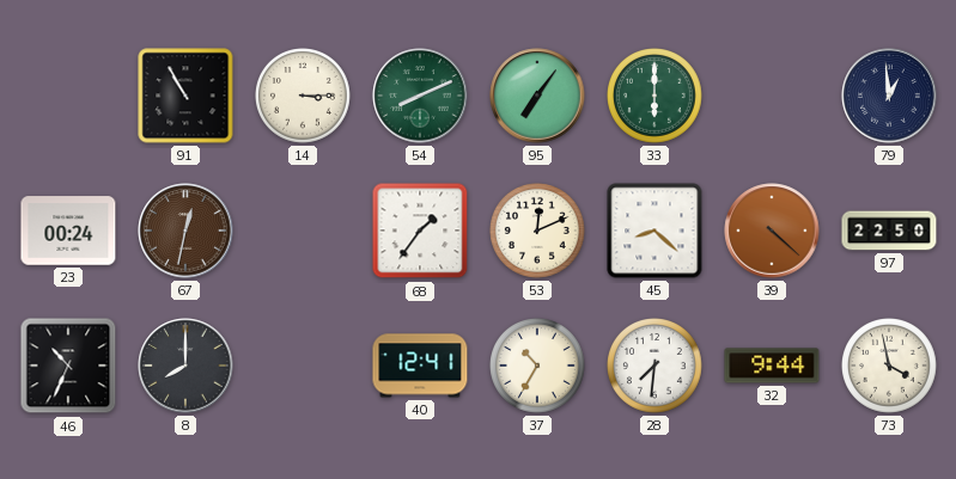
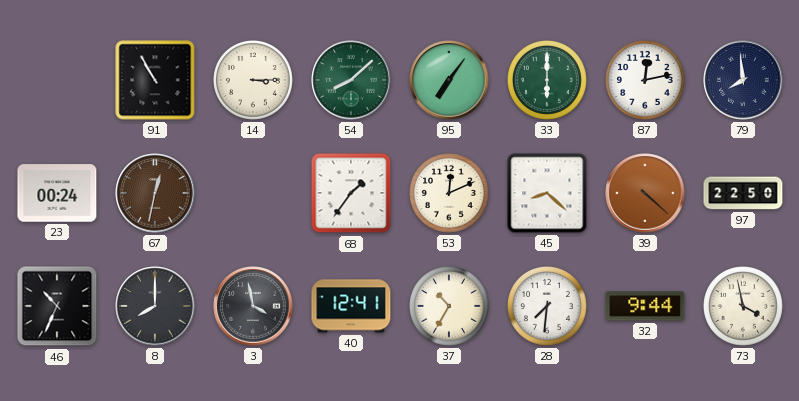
54: 8:11 -> 8:08 (351, 80)
87: none -> 12:13 (646, 81)
79: 12:59 -> 7:59 (743, 80)
3: none -> 3:58 (253, 306)
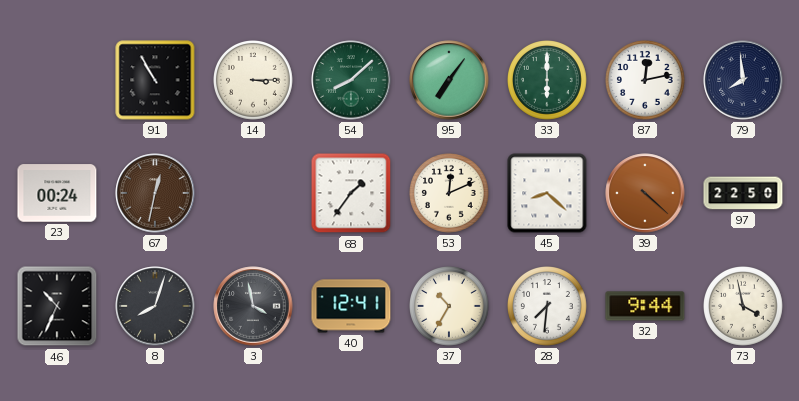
8: 8:00 -> 8:03 (155, 306)
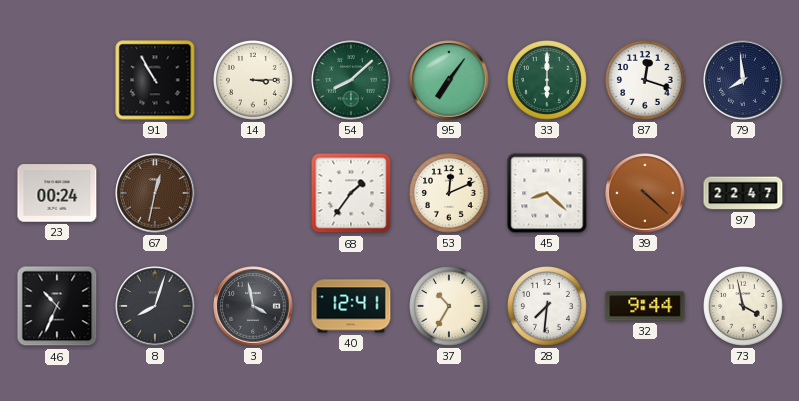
87: 12:13 -> 12:18 (646, 81)
97: 22:50 -> 22:47 (743, 193)
